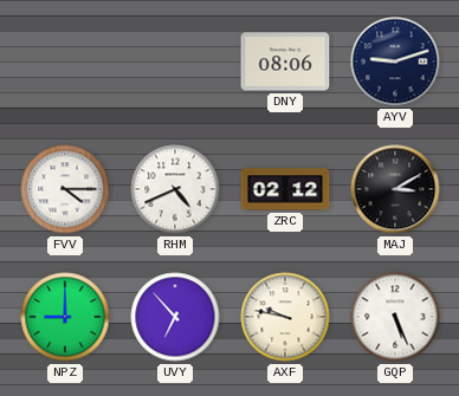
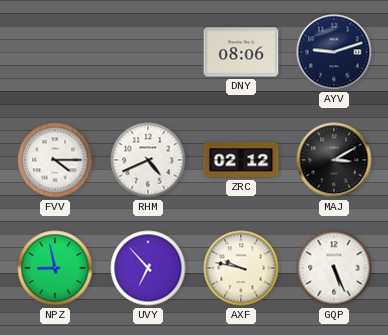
NPZ: 9:00 -> 8:58 (55, 268)
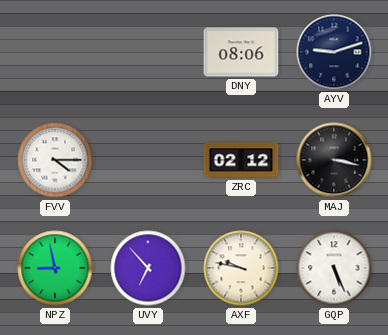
RHM: 4:41 -> none (148, 160)
MAJ: 3:10 -> 3:17 (334, 160)
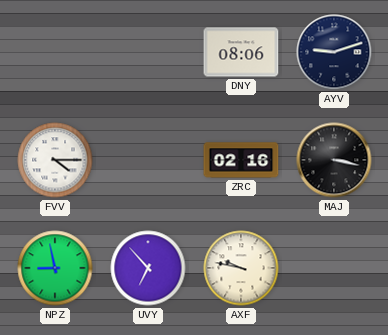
ZRC: 02:12 -> 02:16 (241, 160)
GQP: 5:26 -> none (334, 268)
